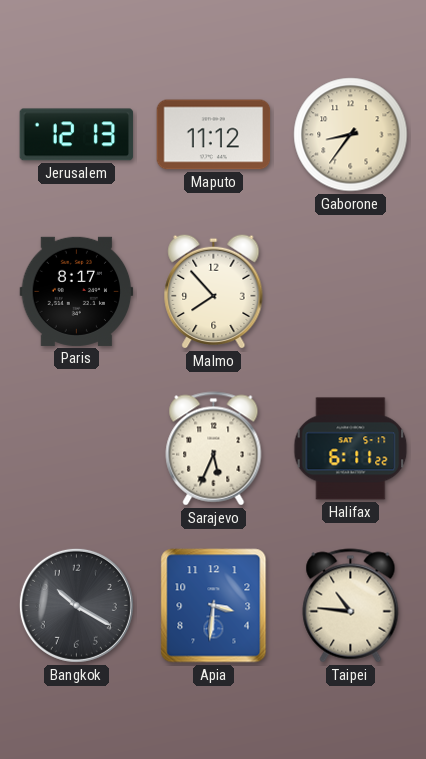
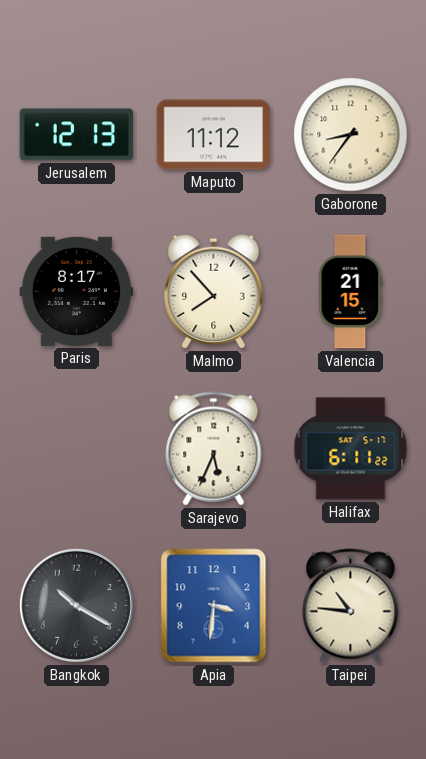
Valencia: none -> 21:15 (351, 292)
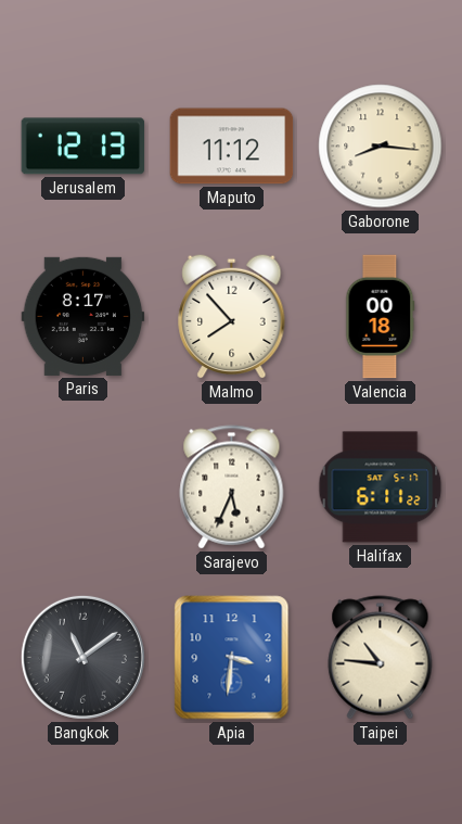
Gaborone: 8:36 -> 8:16 (381, 147)
Valencia: 21:15 -> 00:18 (381, 317)
Bangkok: 10:20 -> 11:09 (82, 657)
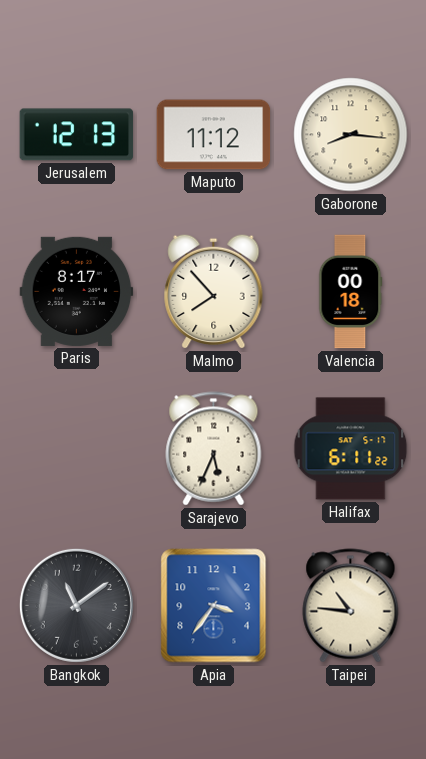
Apia: 3:31 -> 3:36 (214, 606)
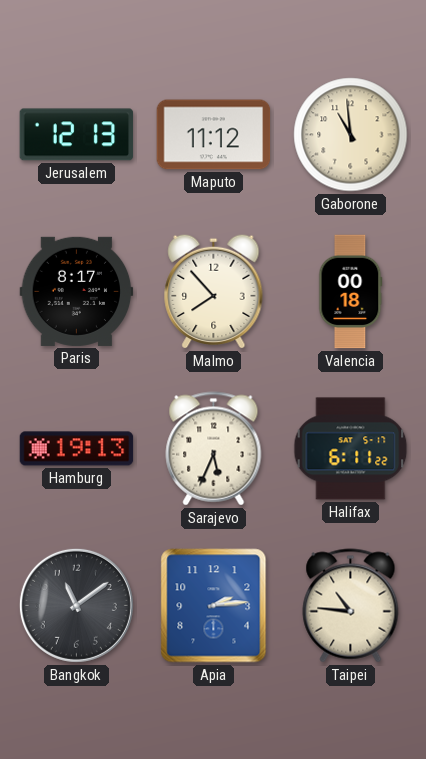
Gaborone: 8:16 -> 10:59 (351, 135)
Hamburg: none -> 19:13 (77, 449)
Apia: 3:36 -> 2:14 (214, 606)
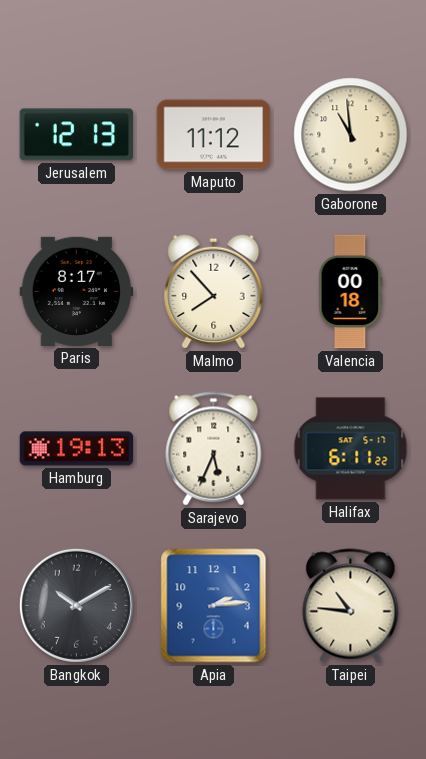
Bangkok: 11:09 -> 10:10 (76, 605)
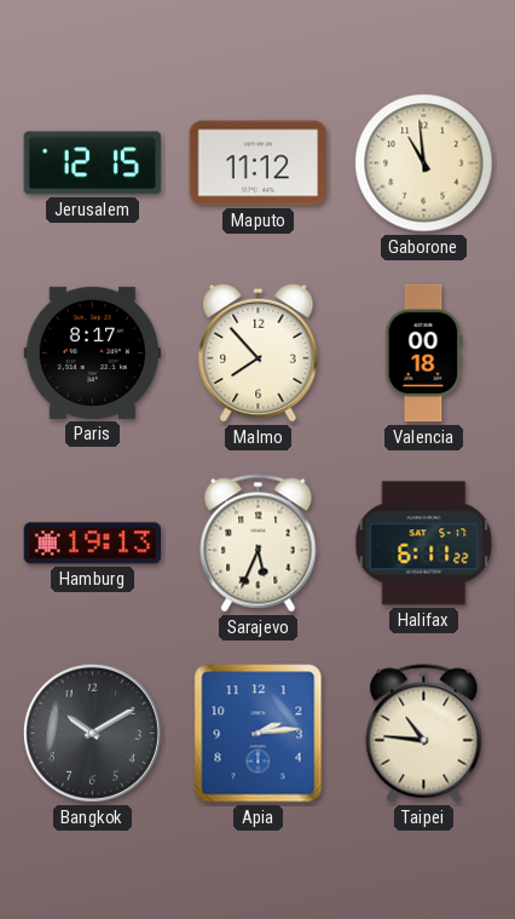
Jerusalem: 12:13 -> 12:15 (93, 163)
